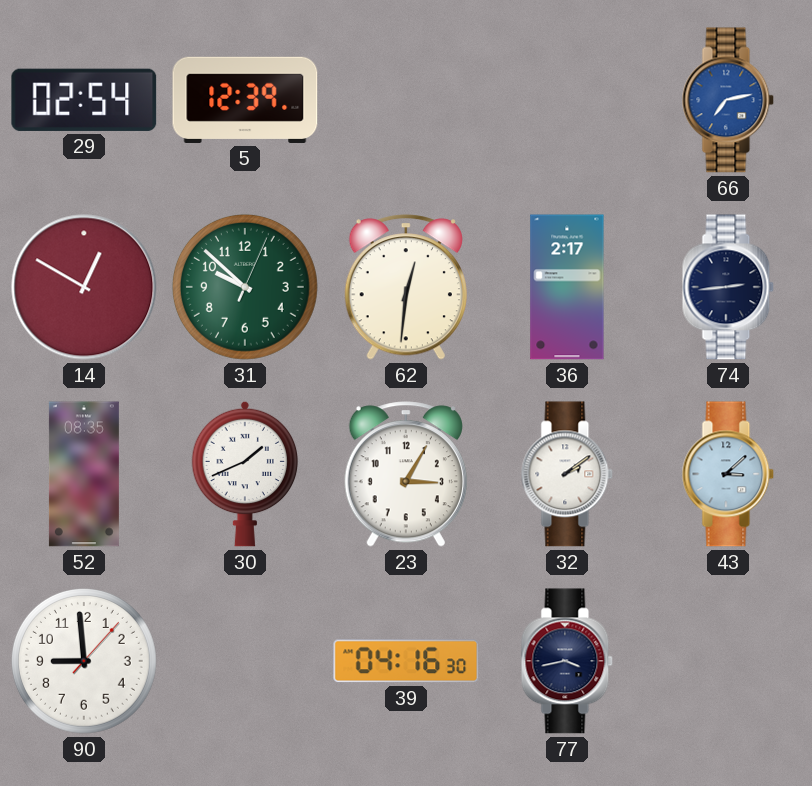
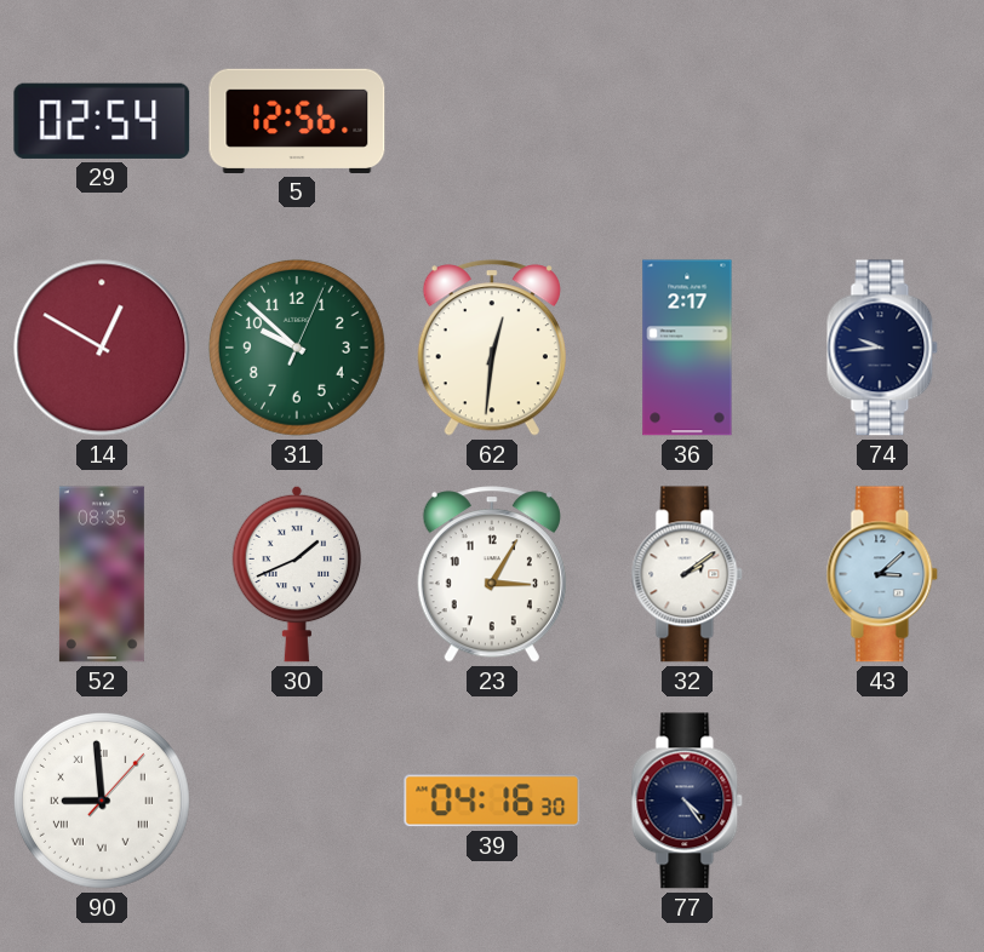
5: 12:39 -> 12:56 (297, 121)
66: 7:13 -> none (728, 100)
74: 2:44 -> 9:44 (882, 348)
90 numerals: Arabic -> Roman (102, 801)
77: 3:43 -> 4:24 (687, 801)
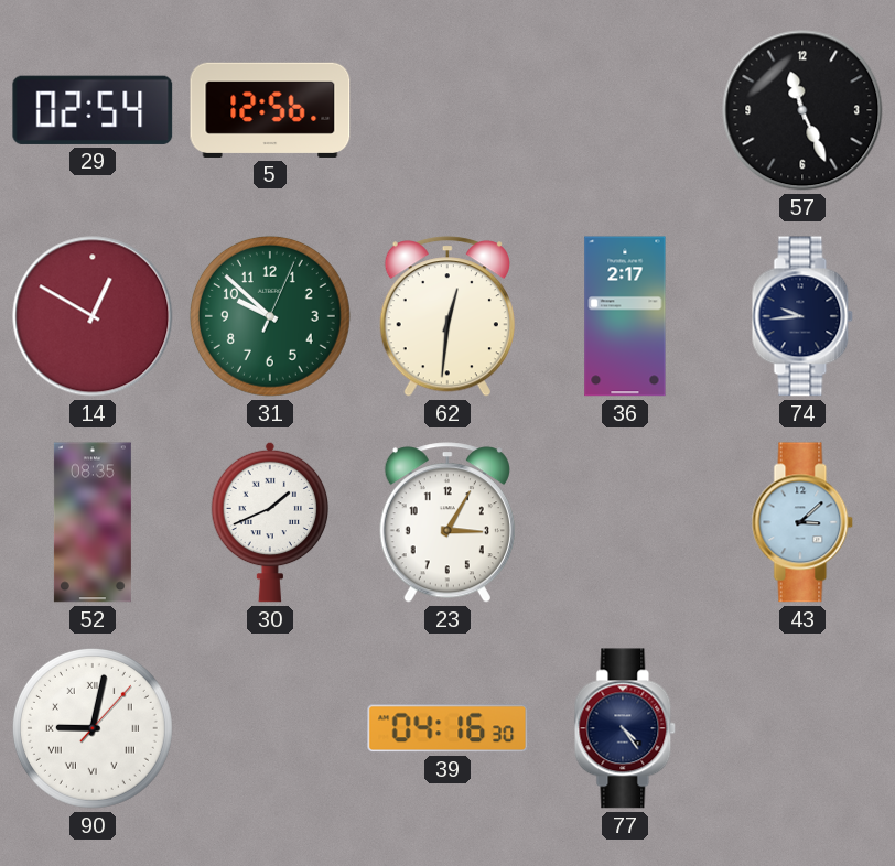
57: none -> 11:26 (802, 110)
32: 2:09 -> none (687, 574)
90: 8:59 -> 9:02 (93, 728)
